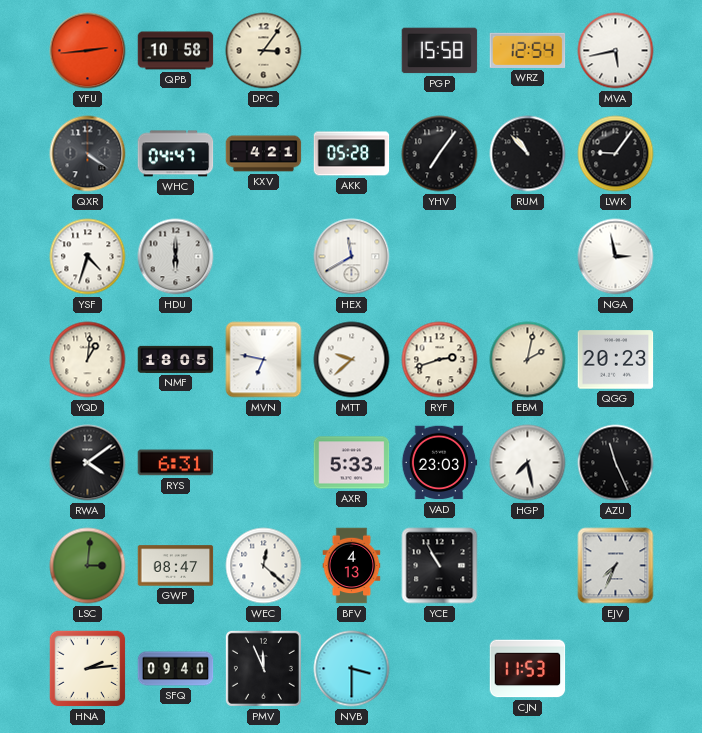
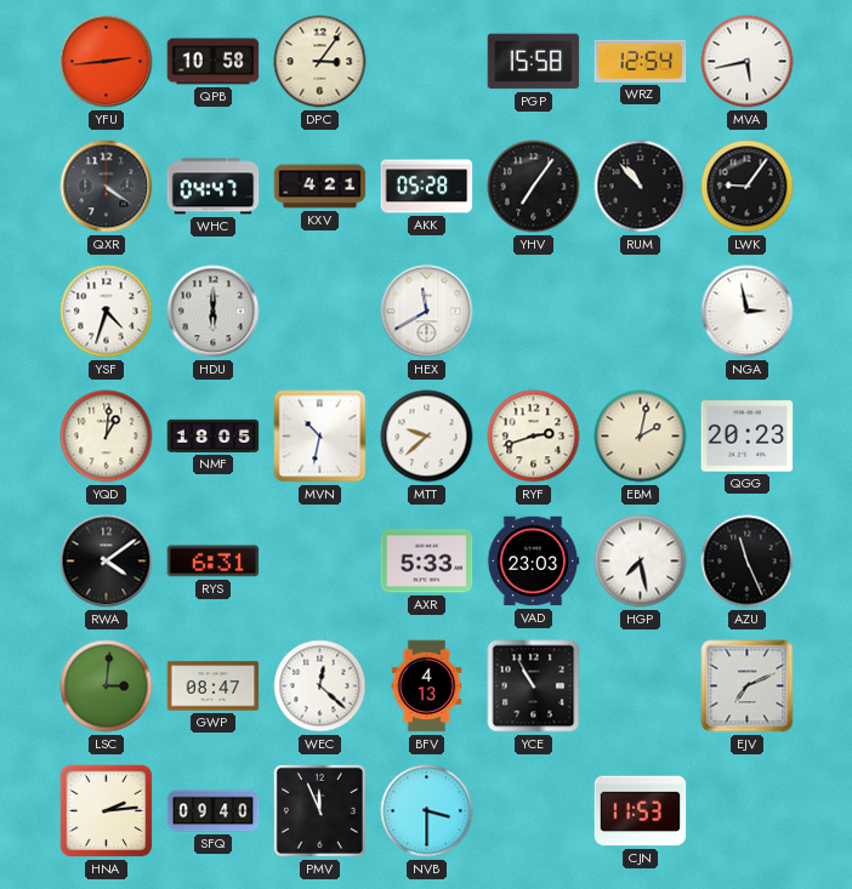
MVN: 6:47 -> 10:32 (320, 437)
EJV: 7:34 -> 7:11 (748, 686)
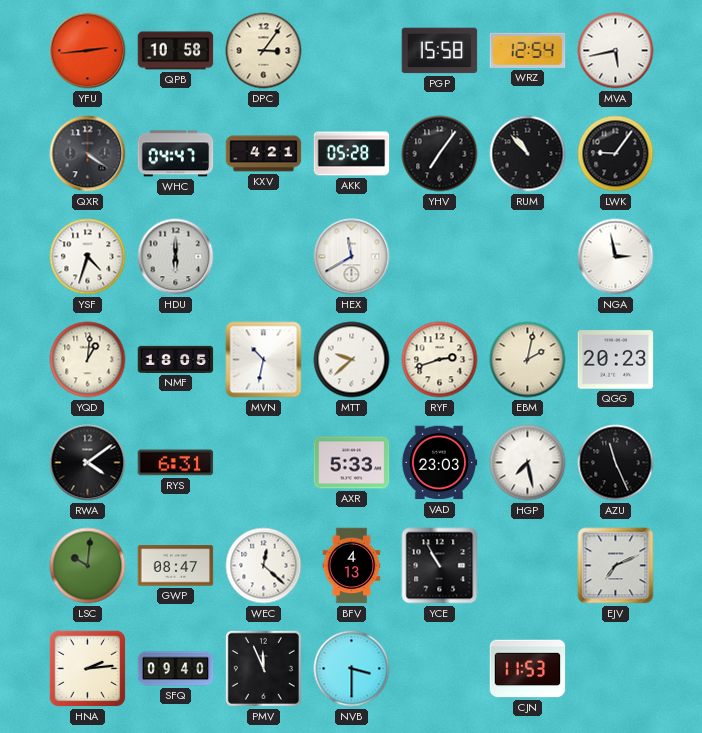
LSC: 3:01 -> 10:01 (88, 566)
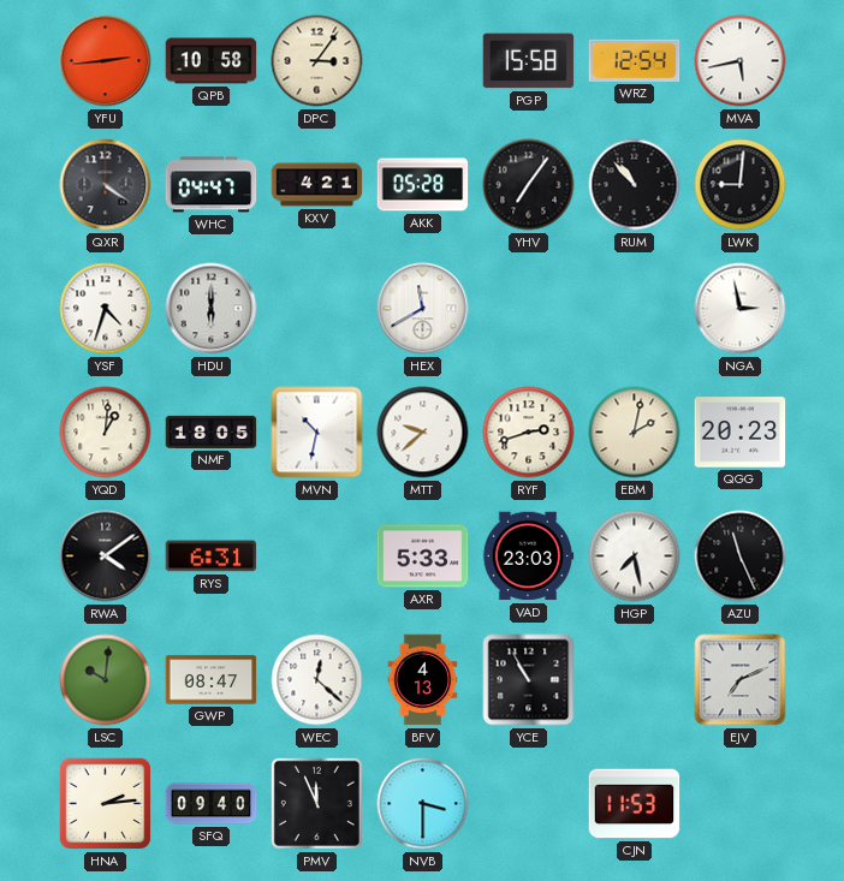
LWK: 9:06 -> 9:01 (741, 185)
